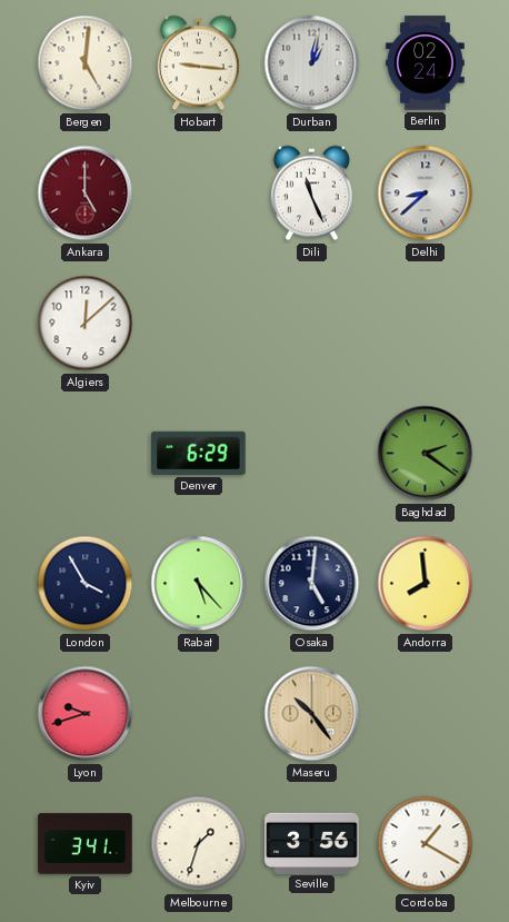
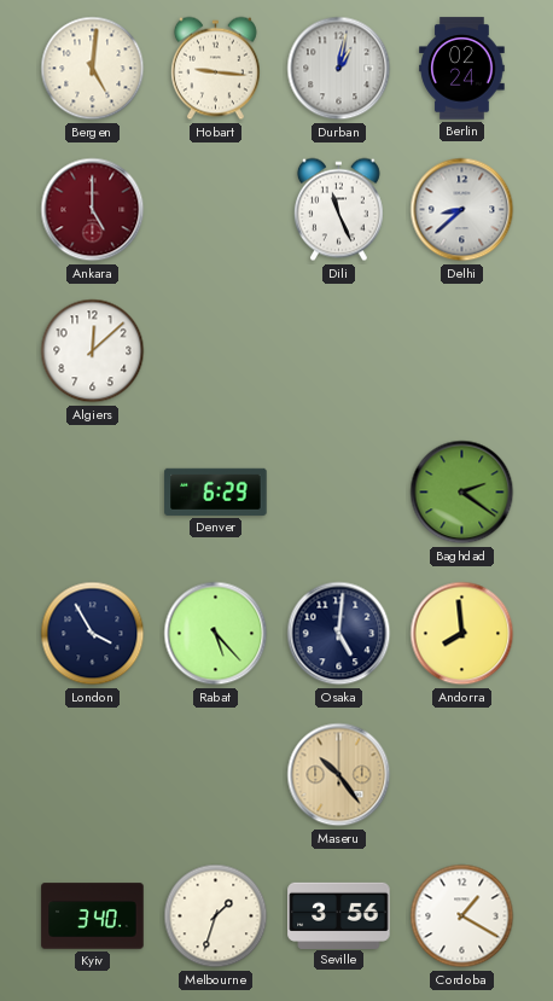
Lyon: 9:42 -> none (86, 714)
Kyiv: 3:41 -> 3:40 (93, 916)
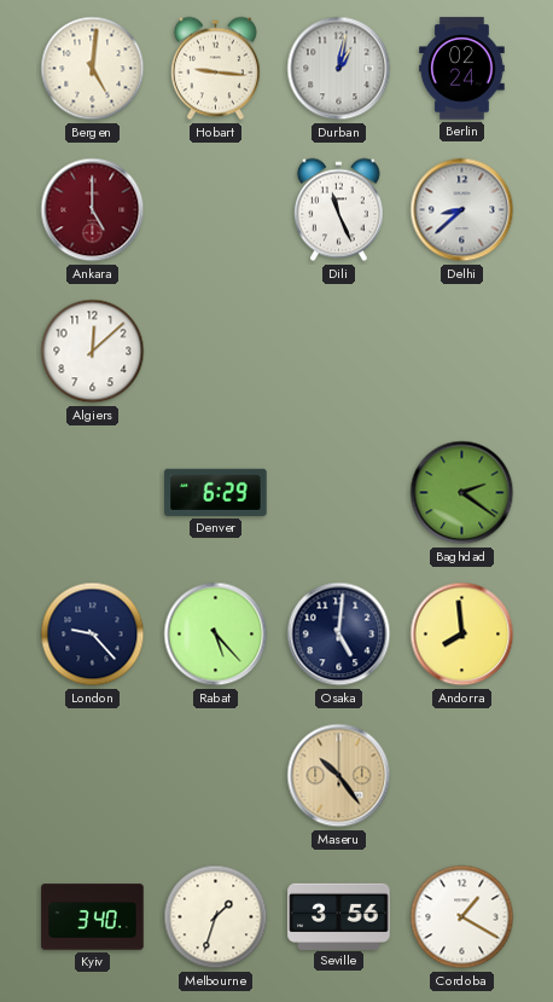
London: 3:55 -> 9:23 (93, 635)
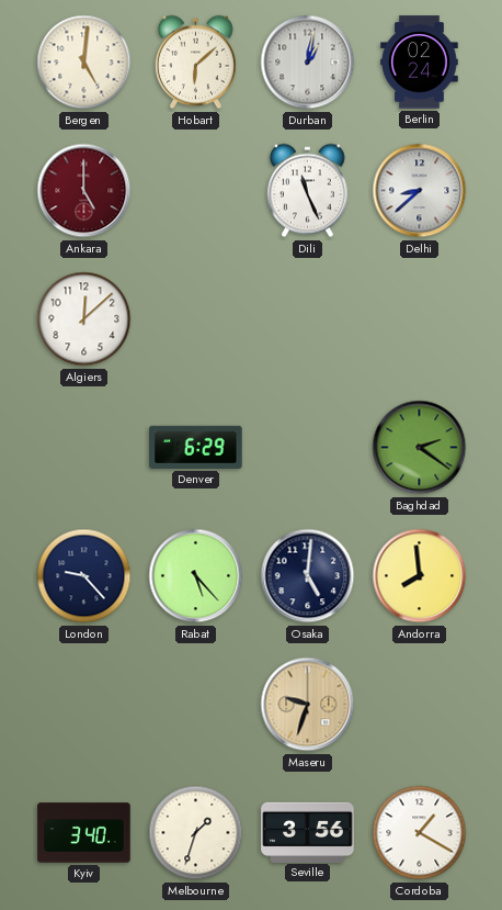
Hobart: 9:16 -> 6:08 (195, 63)
Maseru: 10:24 -> 9:33 (308, 705)
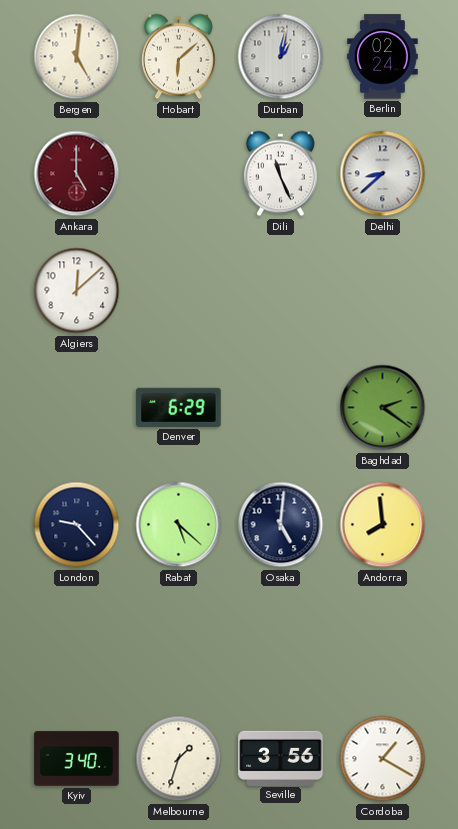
Rabat: 5:23 -> 5:22 (179, 525)
Maseru: 9:33 -> none (308, 705)
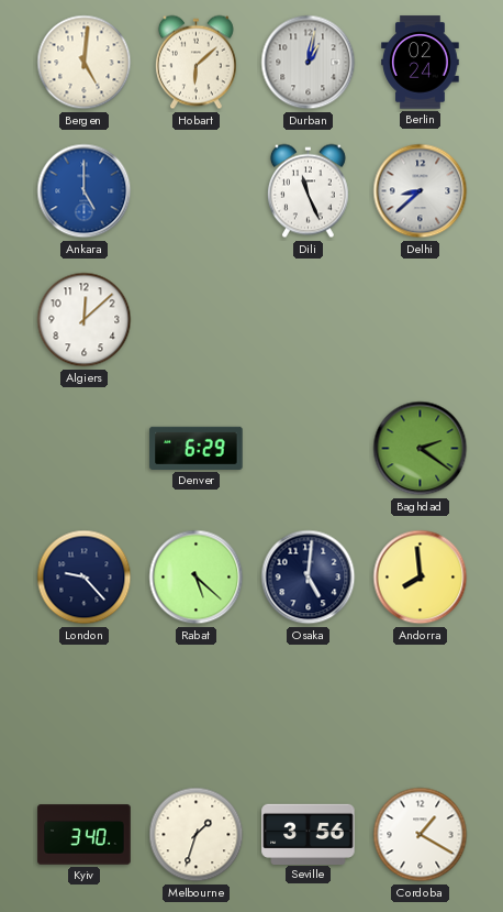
Ankara dial: burgundy -> blue (85, 191)
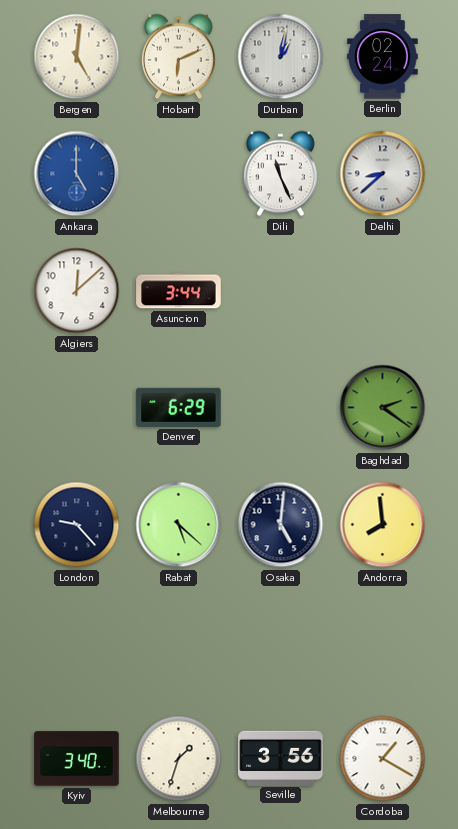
Hobart: 6:08 -> 6:11 (178, 57)
Asuncion: none -> 3:44 (179, 291)
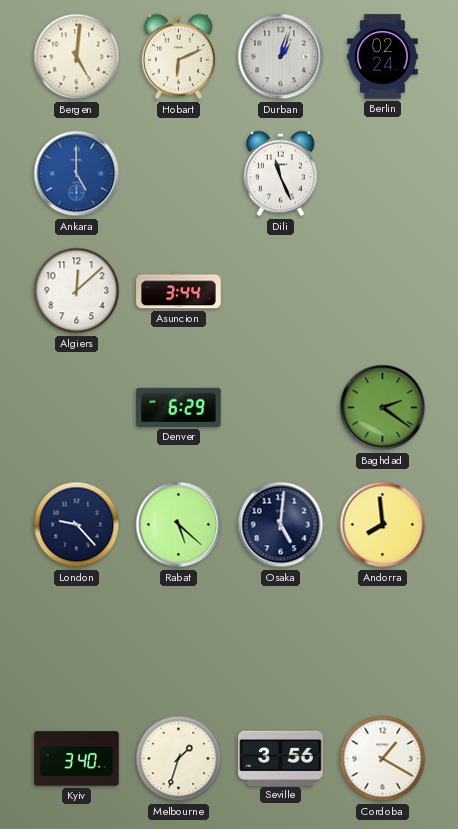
Durban: 1:02 -> 1:03 (281, 57)
Delhi: 8:38 -> none (383, 174)
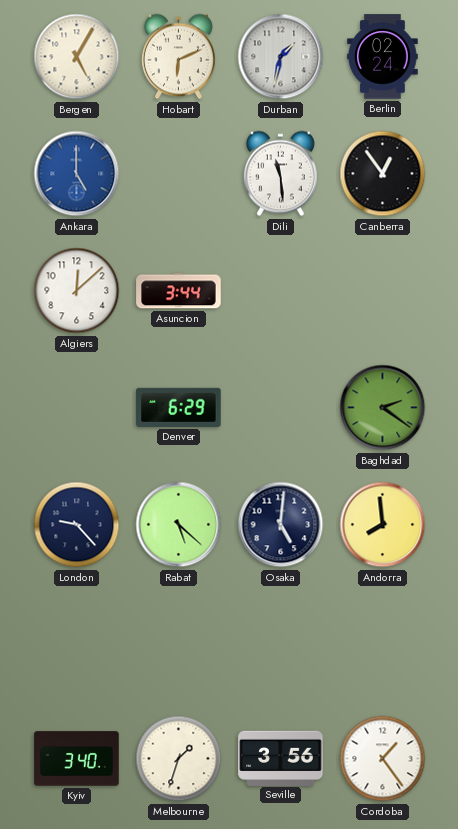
Bergen: 5:01 -> 5:05 (77, 57)
Durban: 1:03 -> 1:32 (281, 57)
Dili: 11:26 -> 11:29 (280, 174)
Canberra: none -> 12:54 (383, 174)
Cordoba: 1:20 -> 1:24 (383, 759)
